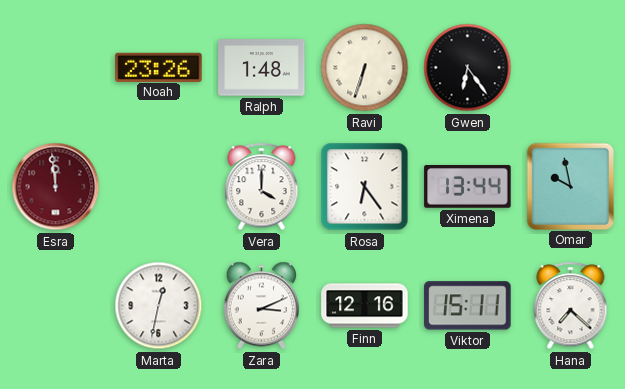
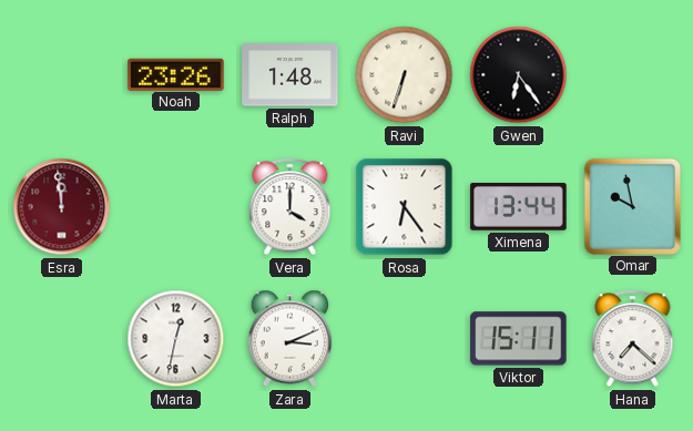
Finn: 12:16 -> none (365, 306)
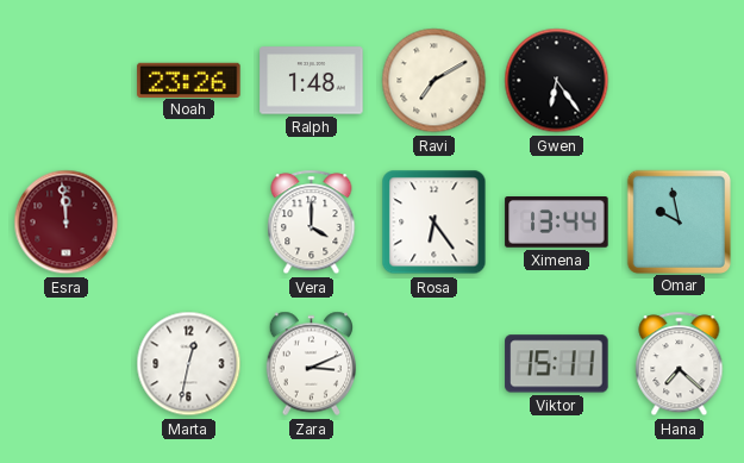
Ravi: 6:33 -> 7:10 (434, 81)
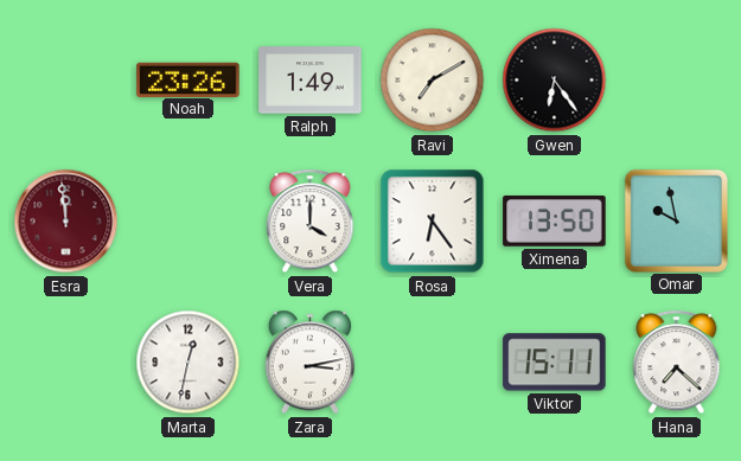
Ralph: 1:48 -> 1:49 (311, 81)
Ximena: 13:44 -> 13:50 (555, 222)
Zara: 3:11 -> 3:13 (311, 363)
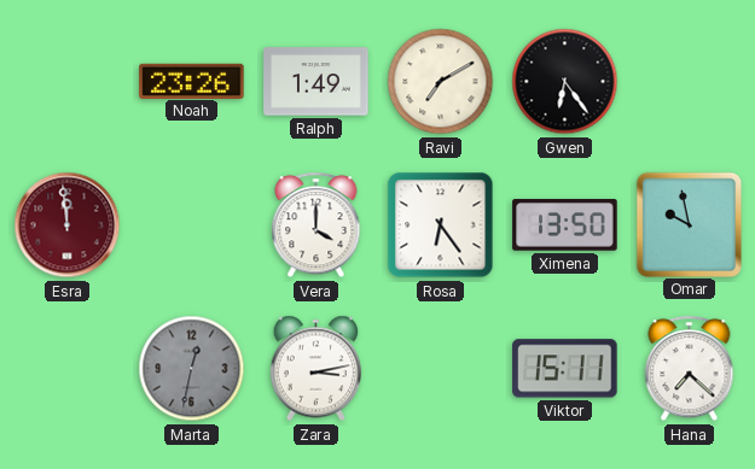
Marta dial: white -> grey (192, 369)
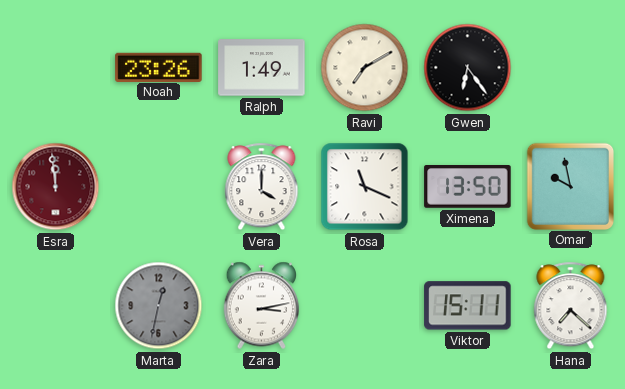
Rosa: 6:24 -> 11:19 (365, 187)
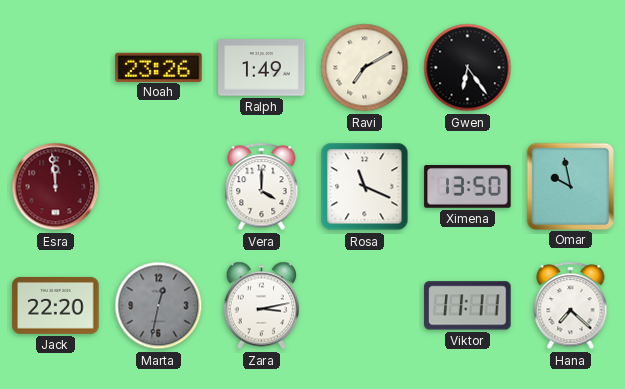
Jack: none -> 22:20 (56, 305)
Viktor: 15:11 -> 11:11 (468, 306)
